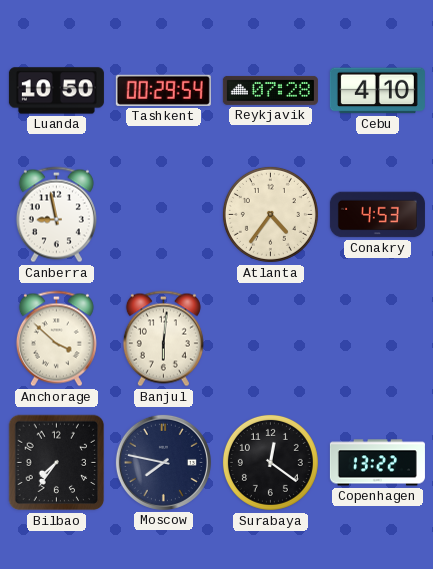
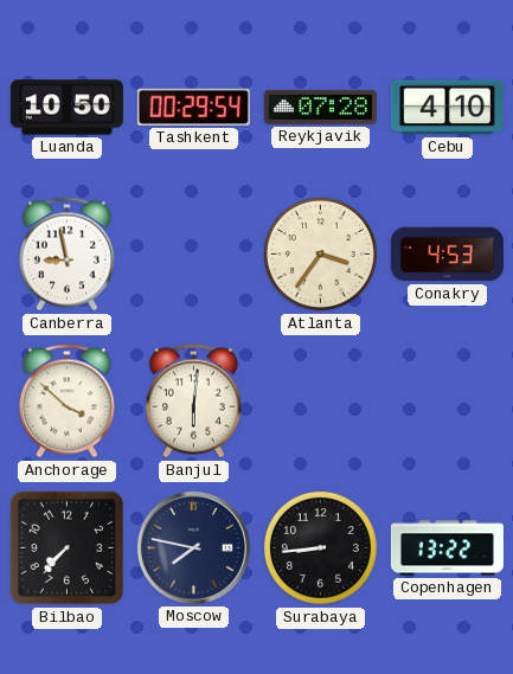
Atlanta: 4:36 -> 3:36 (320, 253)
Bilbao: 7:36 -> 7:37 (68, 548)
Surabaya: 12:21 -> 8:44 (320, 547)
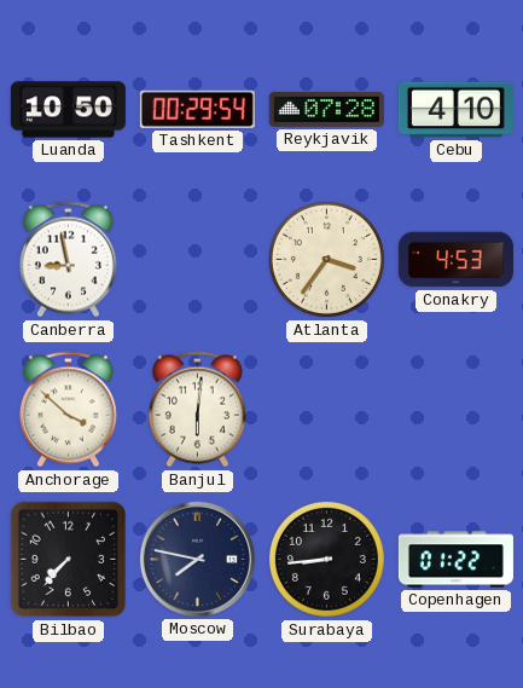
Copenhagen: 13:22 -> 01:22 (455, 560)
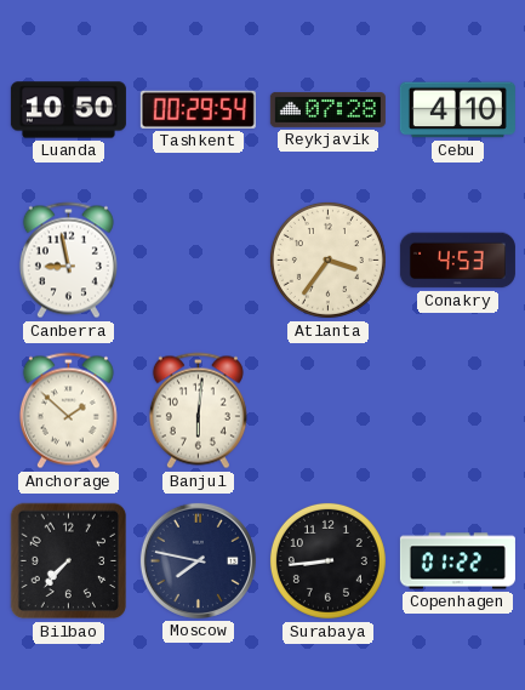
Anchorage: 3:52 -> 1:52 (68, 411)
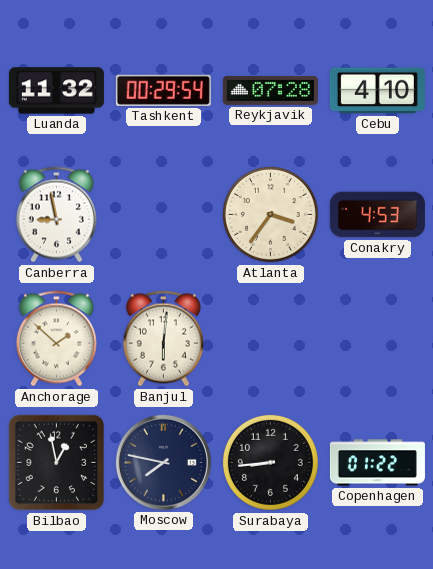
Luanda: 10:50 -> 11:32 (56, 91)
Bilbao: 7:37 -> 12:58 (57, 463)
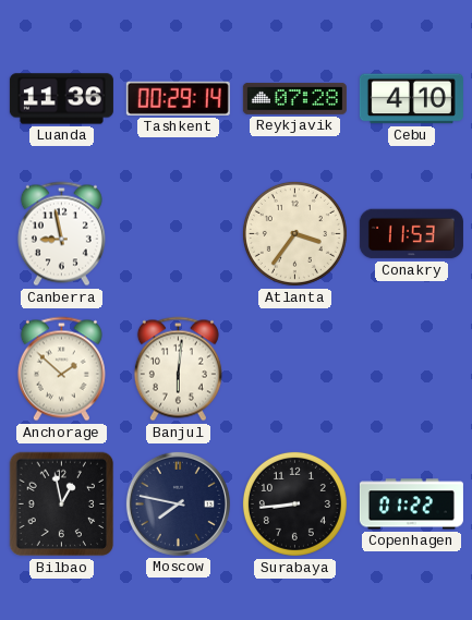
Luanda: 11:32 -> 11:36 (61, 99)
Tashkent: 00:29:54 -> 00:29:14 (178, 98)
Conakry: 4:53 -> 11:53 (411, 234)
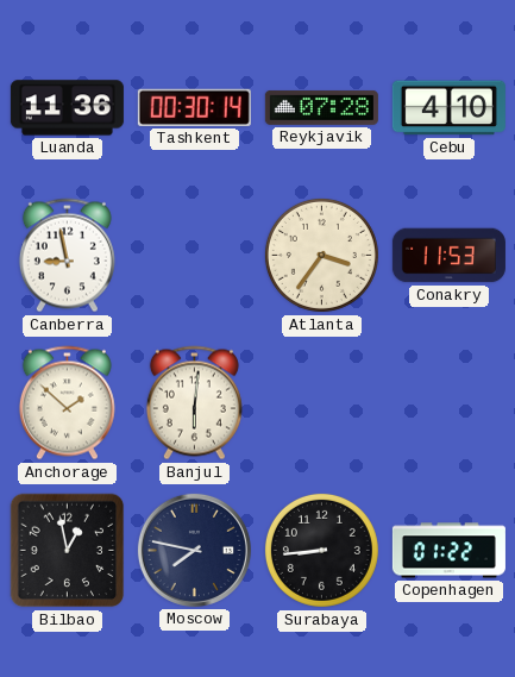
Tashkent: 00:29 -> 00:30 (194, 107)
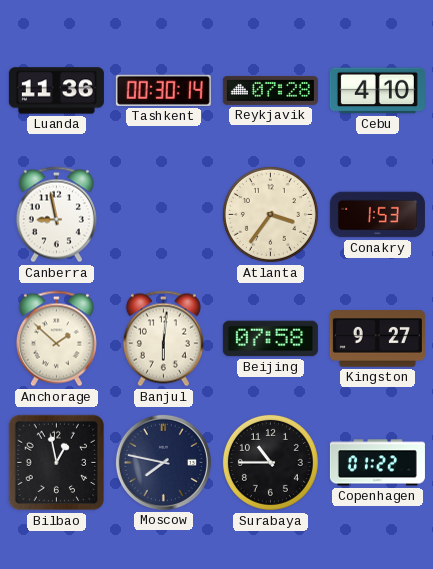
Conakry: 11:53 -> 1:53 (377, 215)
Beijing: none -> 07:58 (270, 339)
Kingston: none -> 9:27 (377, 339)
Surabaya: 8:44 -> 10:45 (270, 462)
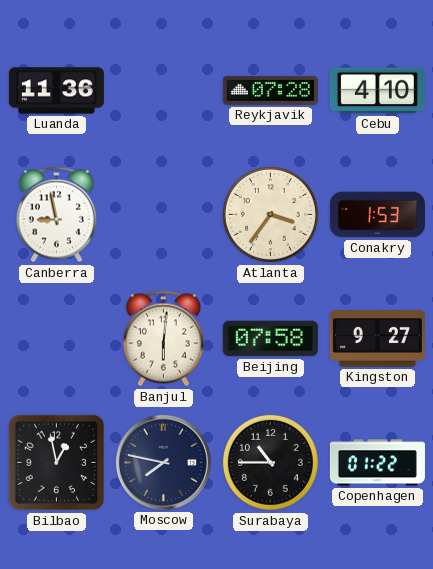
Tashkent: 00:30 -> none (163, 90)
Anchorage: 1:52 -> none (56, 339)
